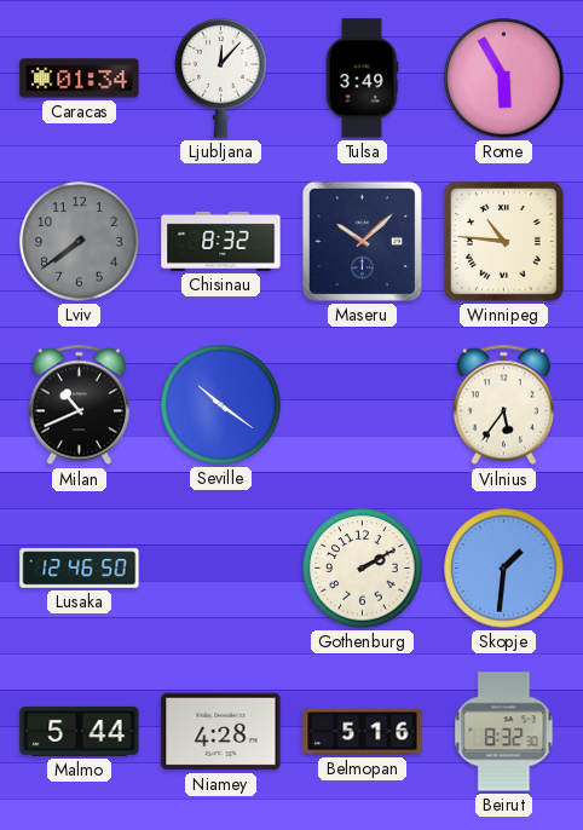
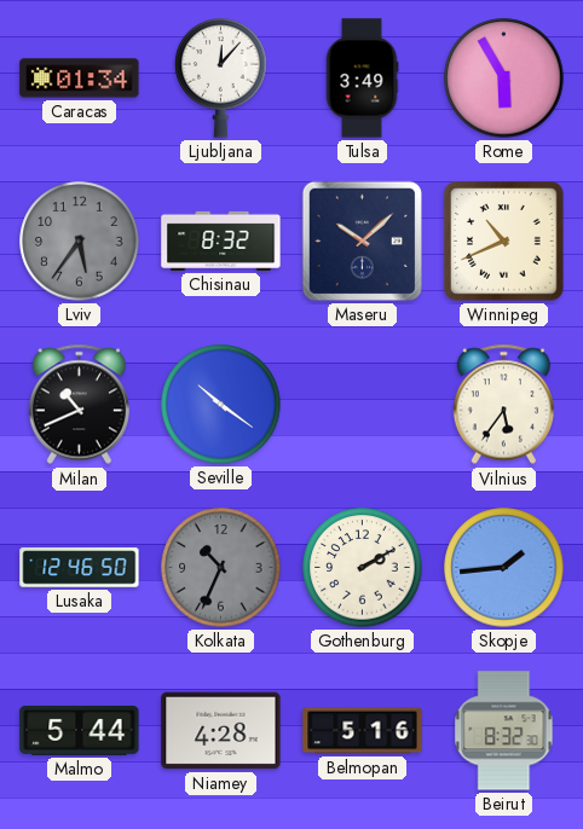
Lviv: 7:39 -> 5:36 (80, 242)
Winnipeg: 10:46 -> 10:41 (504, 242)
Kolkata: none -> 10:34 (221, 568)
Skopje: 1:31 -> 1:44 (504, 568)
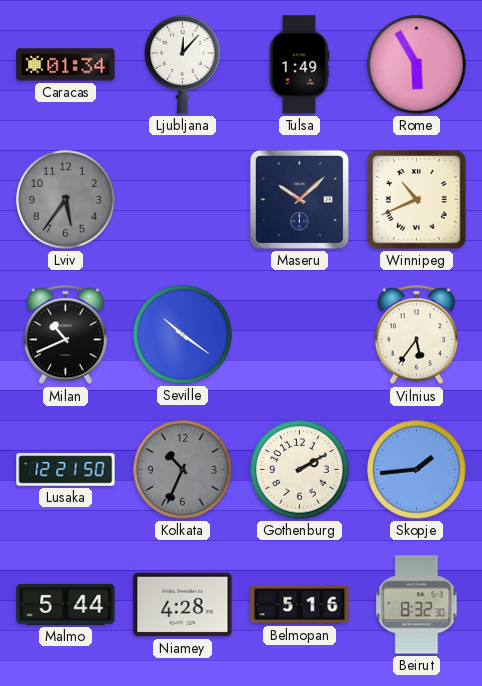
Tulsa: 3:49 -> 1:49 (299, 65)
Chisinau: 8:32 -> none (221, 240)
Lusaka: 12:46 -> 12:21 (66, 470)
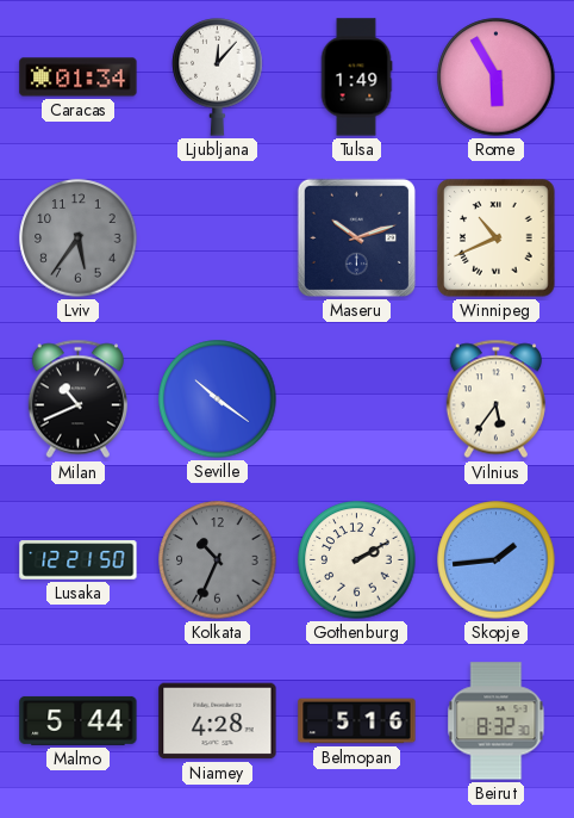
Maseru: 10:08 -> 10:12 (356, 237)
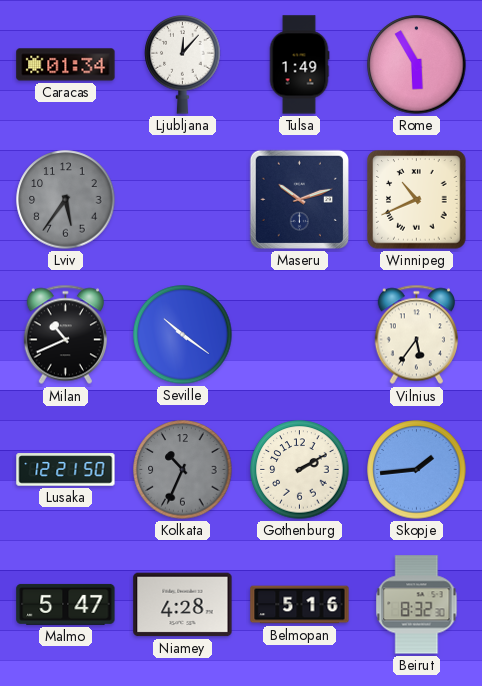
Malmo: 5:44 -> 5:47 (66, 604)
